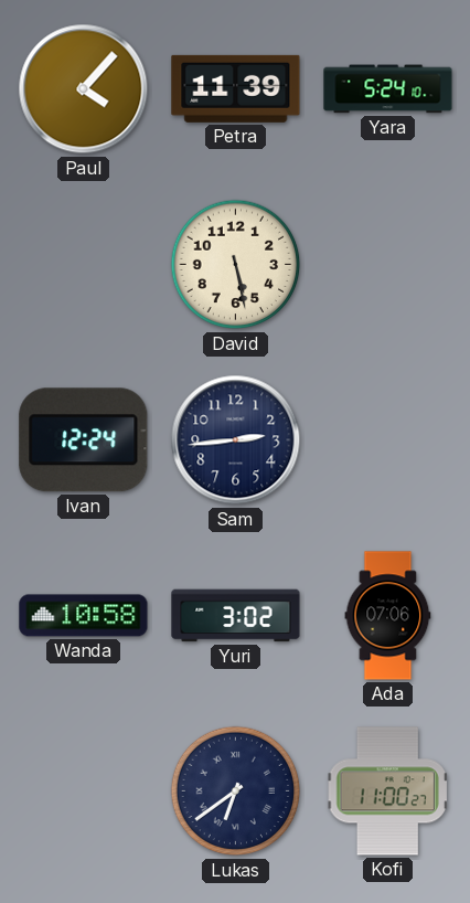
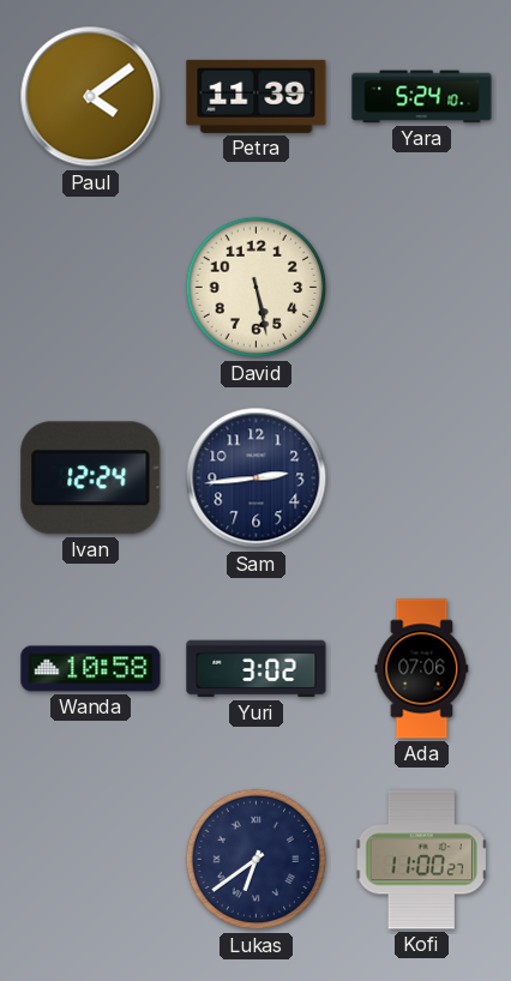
Paul: 4:07 -> 4:09 (91, 97)
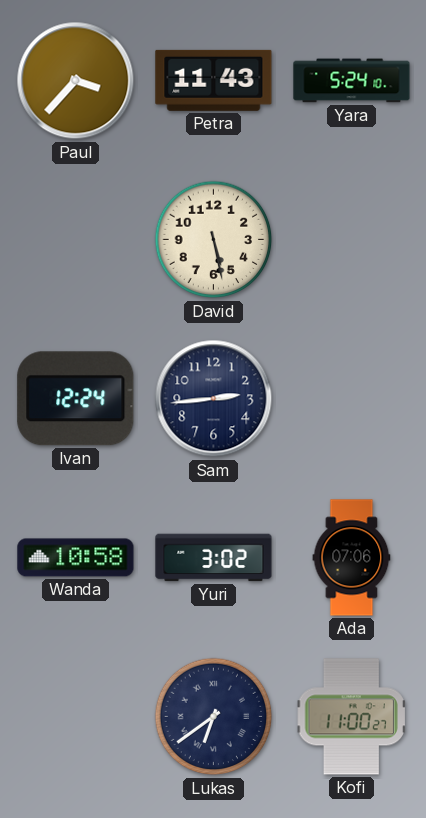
Paul: 4:09 -> 3:37 (76, 81)
Petra: 11:39 -> 11:43 (214, 80)
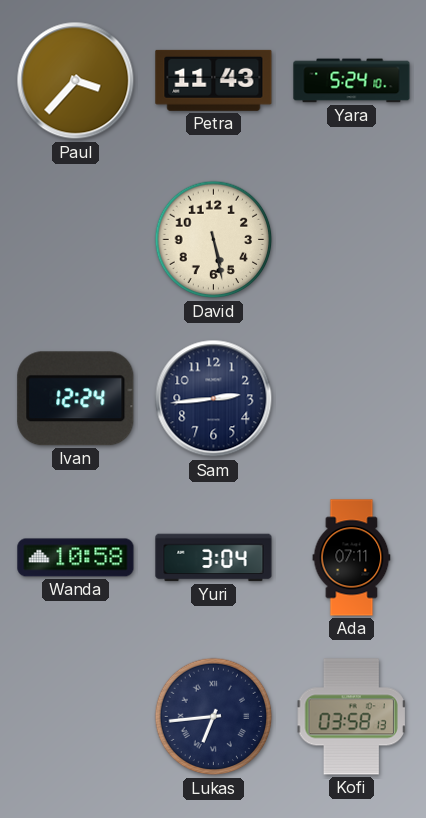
Yuri: 3:02 -> 3:04 (214, 558)
Ada: 07:06 -> 07:11 (352, 558)
Lukas: 6:39 -> 6:44 (214, 717)
Kofi: 11:00 -> 03:58 (351, 717)
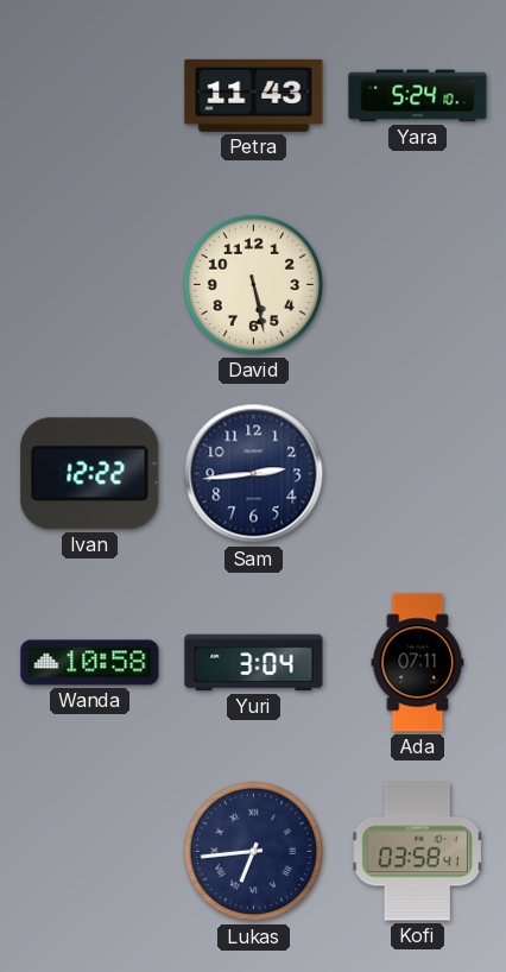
Paul: 3:37 -> none (76, 81)
Ivan: 12:24 -> 12:22 (90, 474)
Kofi: 03:58:13 -> 03:58:41 (417, 852)
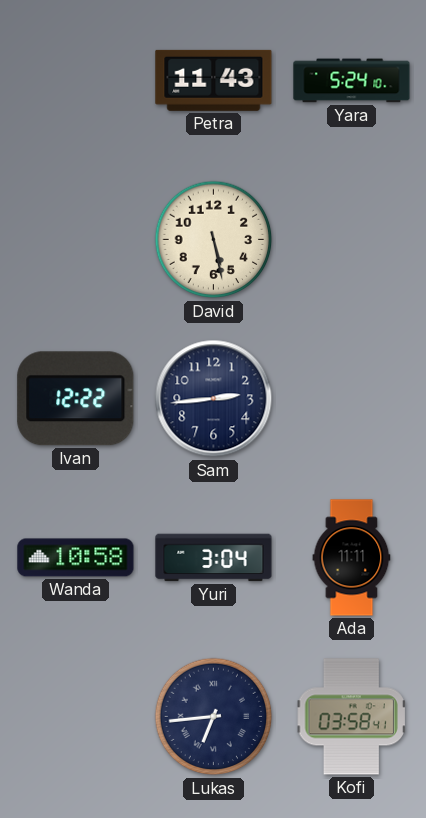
Ada: 07:11 -> 11:11 (352, 558)
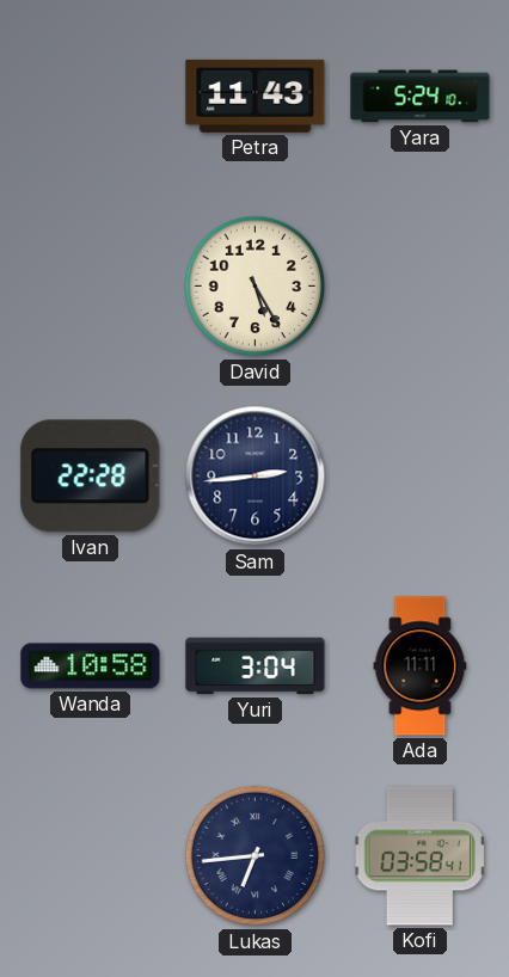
David: 5:28 -> 5:25 (256, 287)
Ivan: 12:22 -> 22:28 (91, 477)
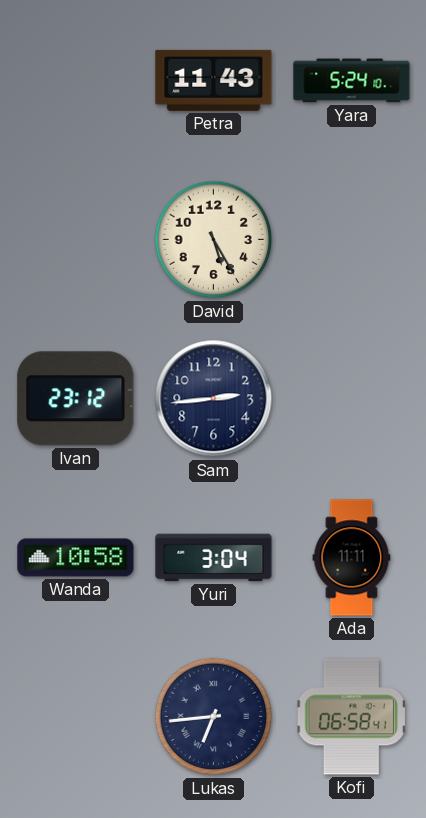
Ivan: 22:28 -> 23:12 (76, 399)
Kofi: 03:58 -> 06:58 (351, 717)
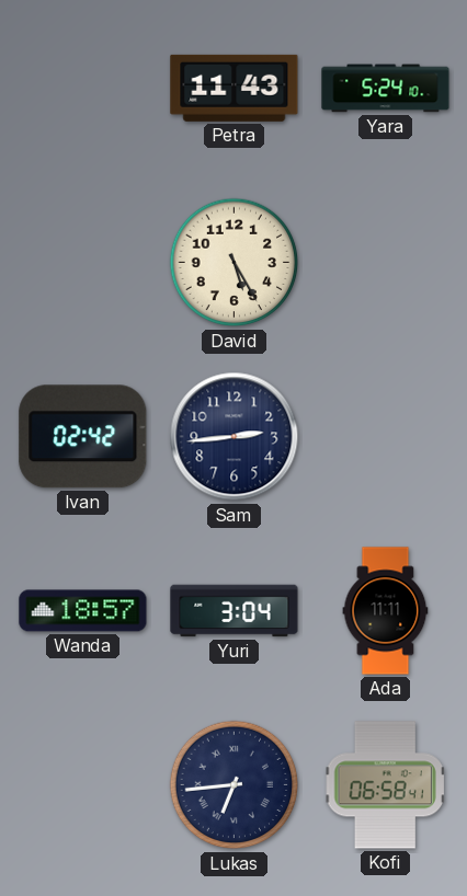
Ivan: 23:12 -> 02:42 (83, 437)
Wanda: 10:58 -> 18:57 (83, 611)
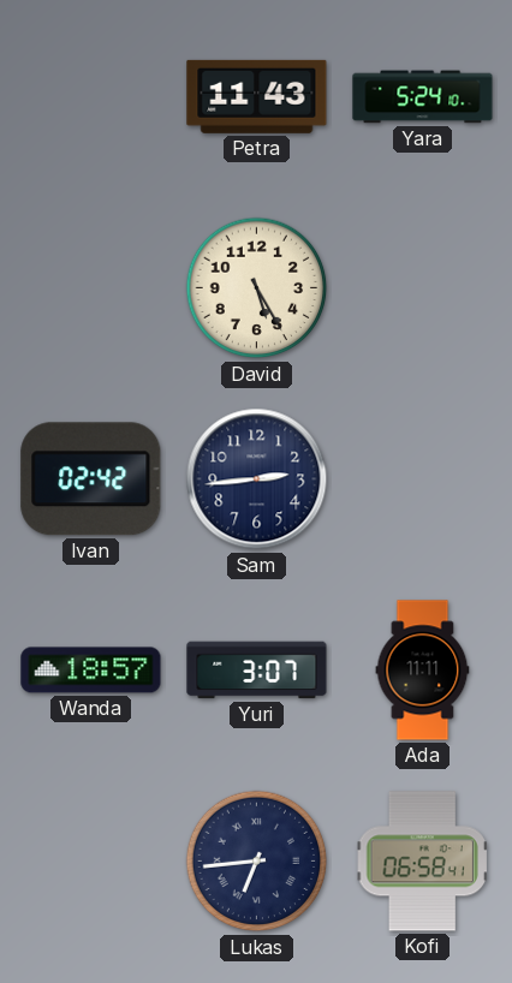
Yuri: 3:04 -> 3:07 (257, 671)
